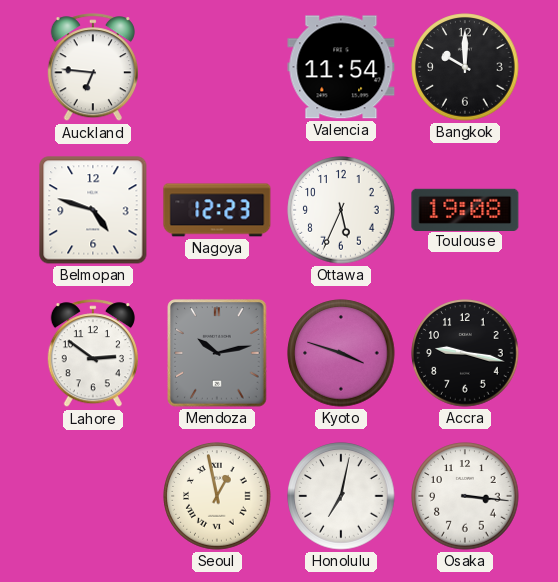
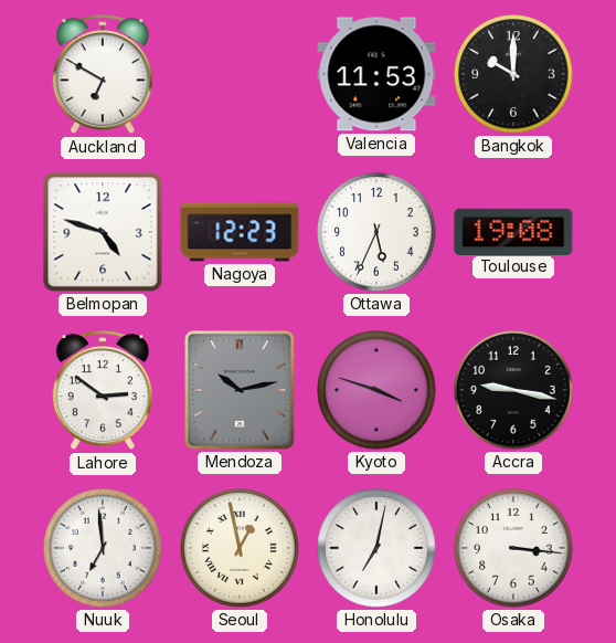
Auckland: 6:46 -> 6:50 (103, 75)
Valencia: 11:54 -> 11:53 (376, 74)
Nuuk: none -> 6:59 (103, 548)
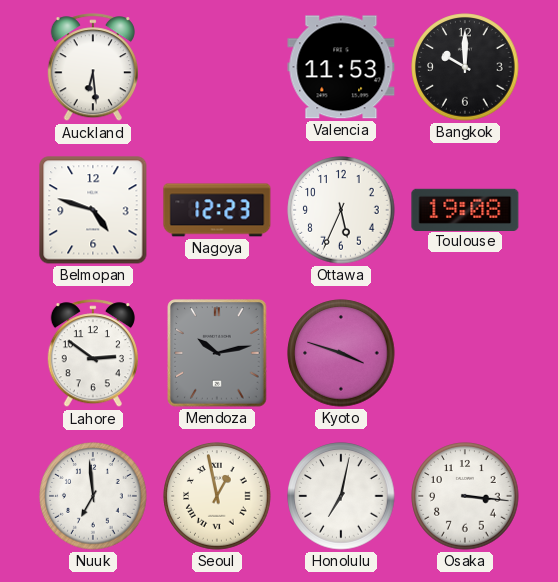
Auckland: 6:50 -> 6:29 (93, 68)
Accra: 9:17 -> none (513, 390)
